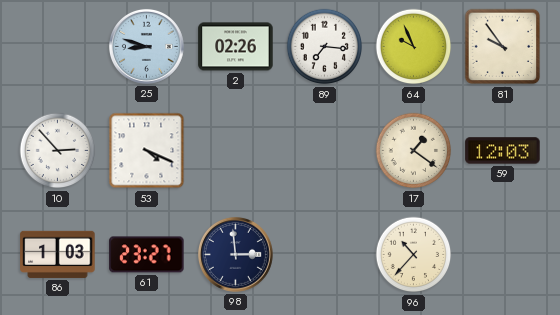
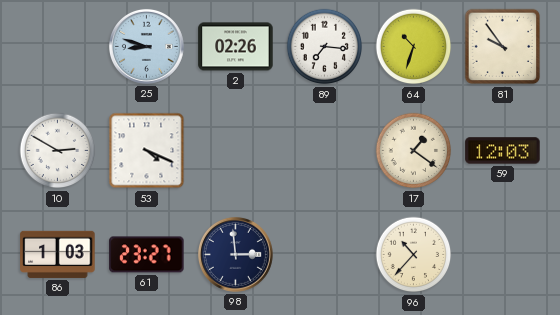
64: 9:56 -> 10:33 (414, 47)
10: 2:53 -> 2:50 (58, 151)
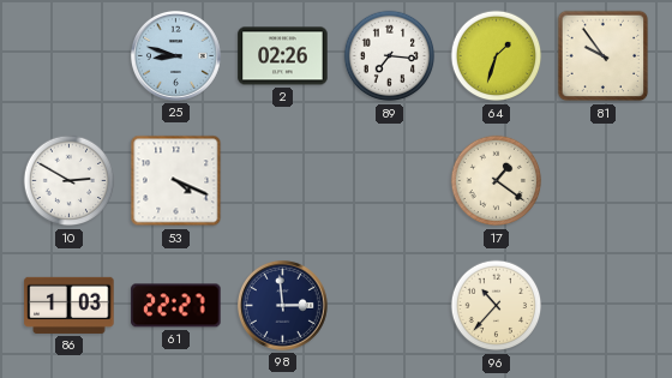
64: 10:33 -> 1:33 (497, 56)
59: 12:03 -> none (503, 151)
61: 23:27 -> 22:27 (176, 306)
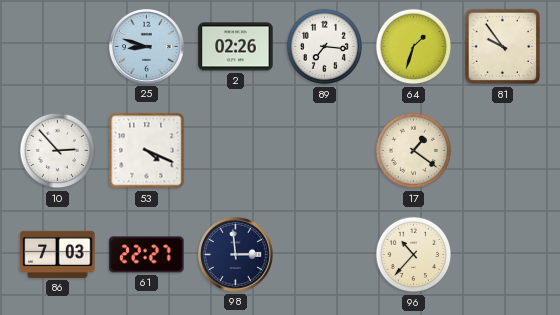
10: 2:50 -> 2:53 (58, 151)
86: 1:03 -> 7:03 (58, 254)
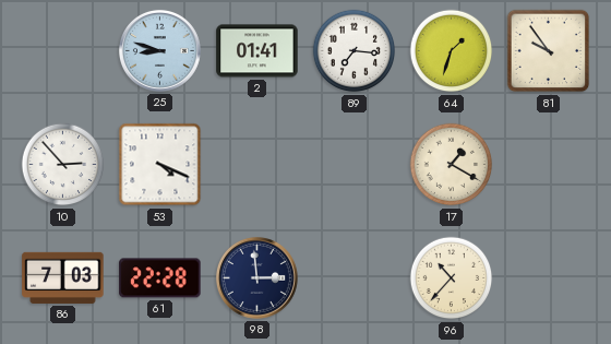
2: 02:26 -> 01:41 (257, 51)
17: 1:21 -> 1:20 (452, 165)
61: 22:27 -> 22:28 (160, 278)
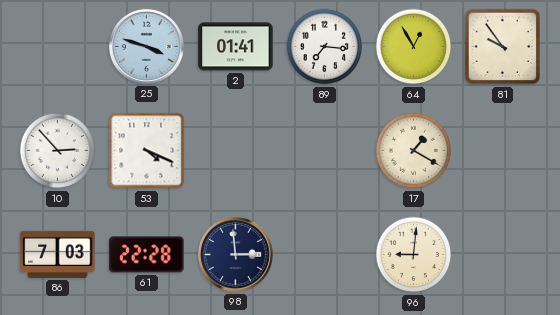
25: 8:48 -> 3:48 (146, 46)
64: 1:33 -> 12:55 (414, 47)
96: 10:37 -> 9:01 (414, 255)
